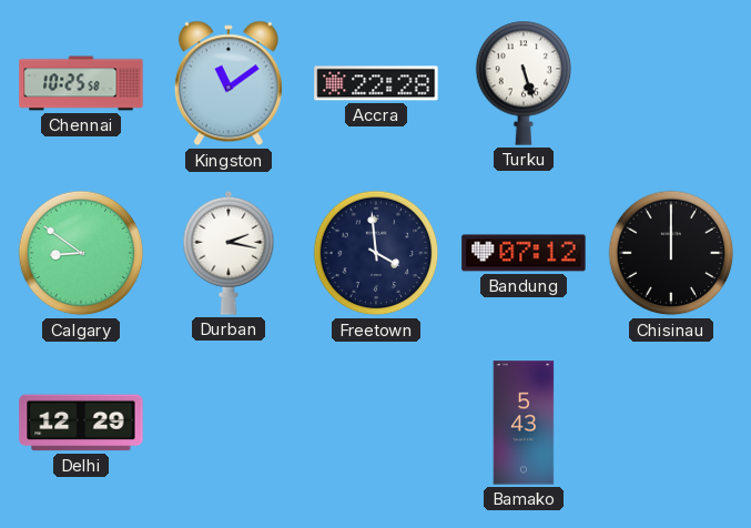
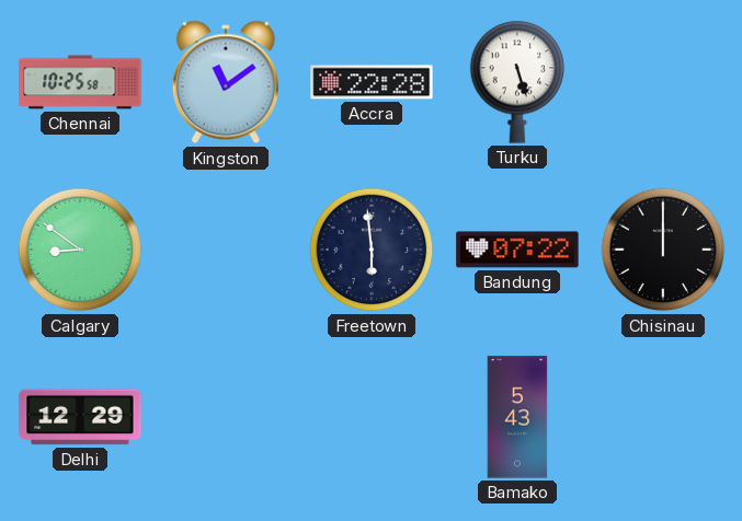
Durban: 2:17 -> none (229, 253)
Freetown: 3:59 -> 5:59 (372, 250)
Bandung: 07:12 -> 07:22 (517, 250)
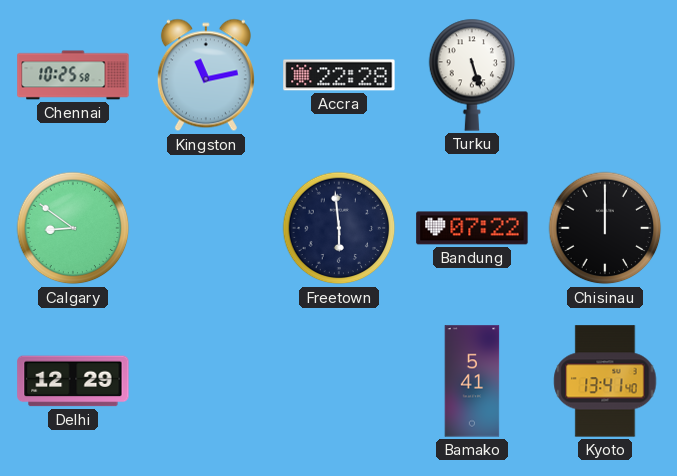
Kingston: 11:09 -> 11:13 (206, 75)
Bamako: 5:43 -> 5:41 (472, 381)
Kyoto: none -> 13:41 (605, 381)
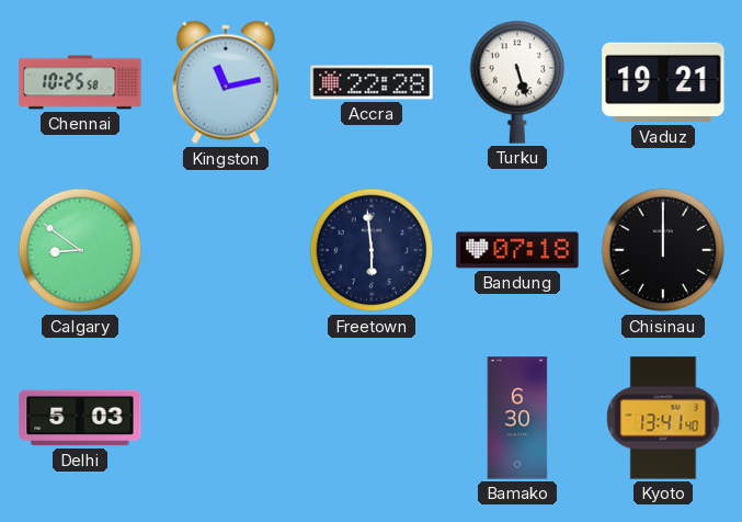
Vaduz: none -> 19:21 (663, 82)
Bandung: 07:22 -> 07:18 (517, 250)
Delhi: 12:29 -> 5:03 (80, 418)
Bamako: 5:41 -> 6:30 (517, 418)
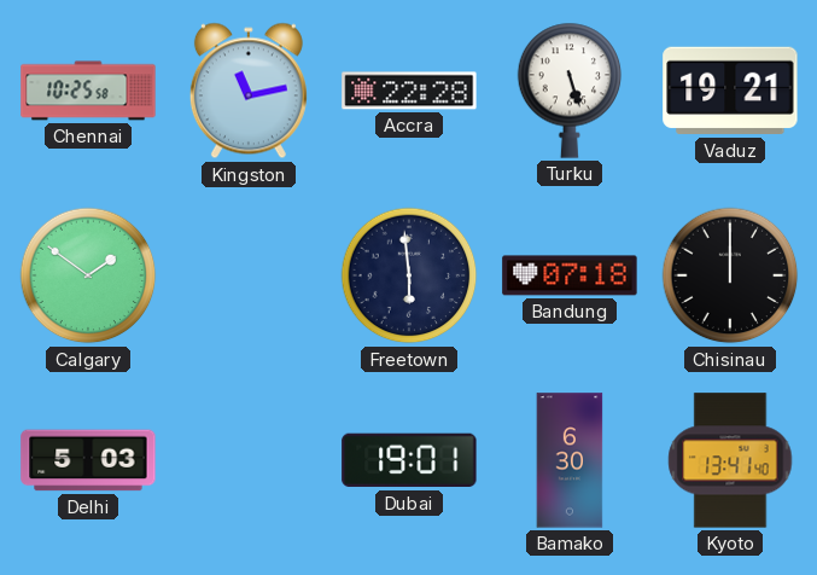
Calgary: 8:51 -> 1:51 (88, 275)
Dubai: none -> 19:01 (409, 460)
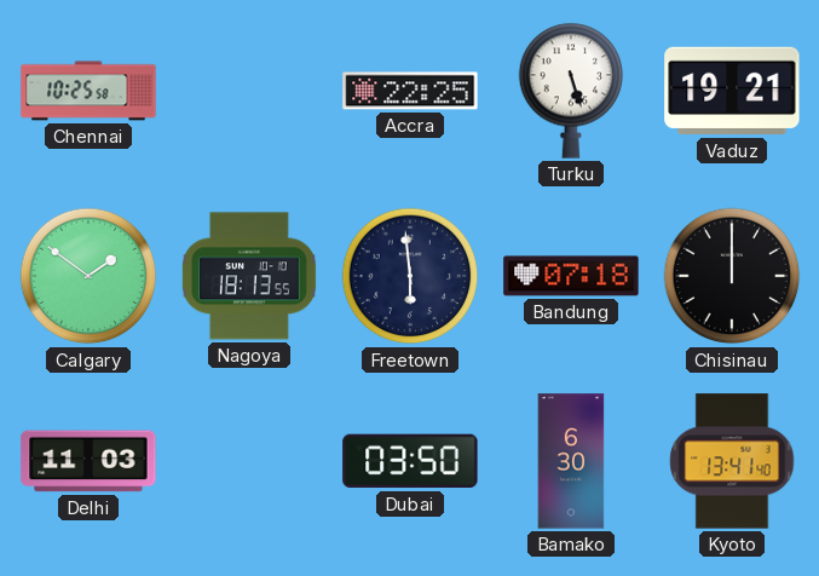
Kingston: 11:13 -> none (249, 91)
Accra: 22:28 -> 22:25 (410, 91)
Nagoya: none -> 18:13 (249, 276)
Delhi: 5:03 -> 11:03 (88, 461)
Dubai: 19:01 -> 03:50 (410, 461)
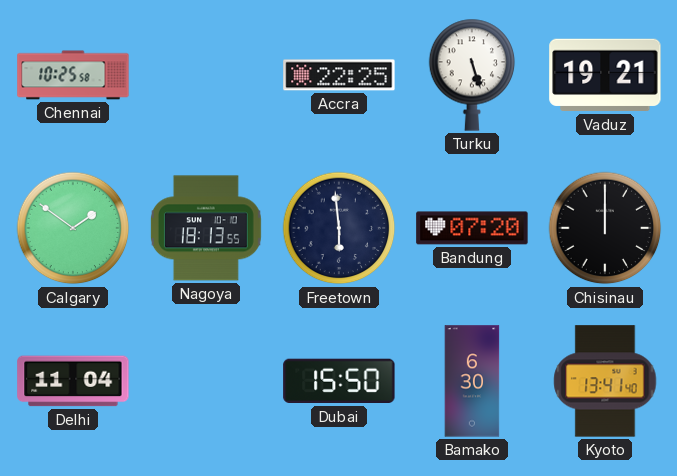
Bandung: 07:18 -> 07:20 (472, 228)
Delhi: 11:03 -> 11:04 (73, 381)
Dubai: 03:50 -> 15:50 (339, 381)
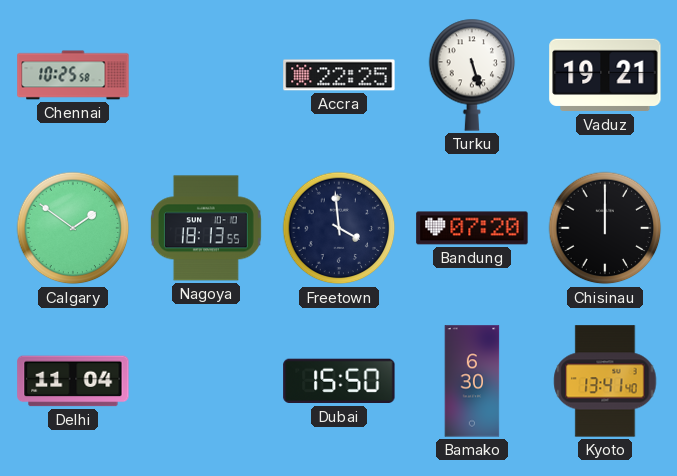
Freetown: 5:59 -> 3:59 (339, 228)
